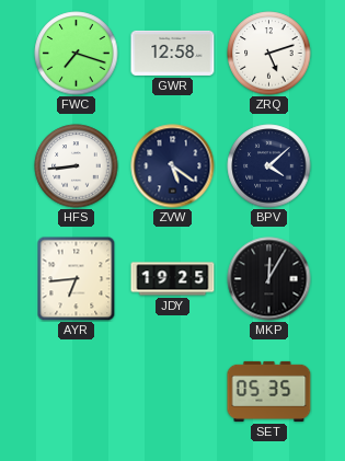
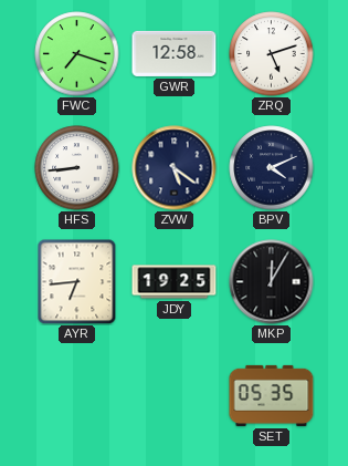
BPV: 4:08 -> 4:11 (272, 168)
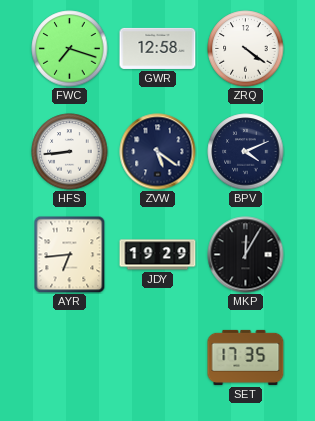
ZRQ: 5:12 -> 4:21 (246, 49)
JDY: 19:25 -> 19:29 (158, 255)
SET: 05:35 -> 17:35 (246, 357)
